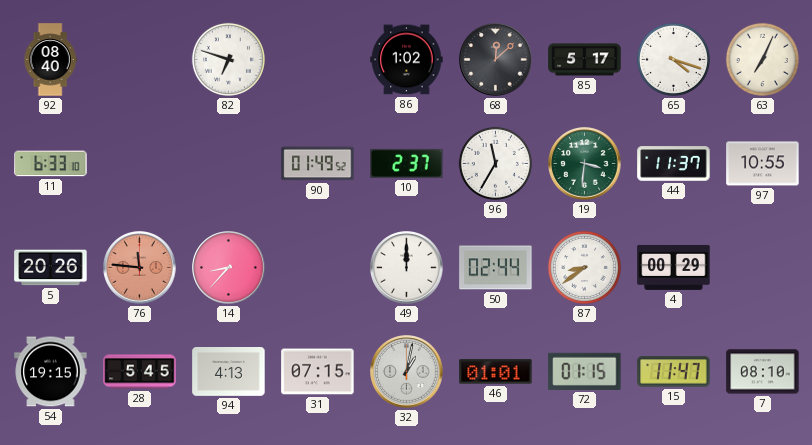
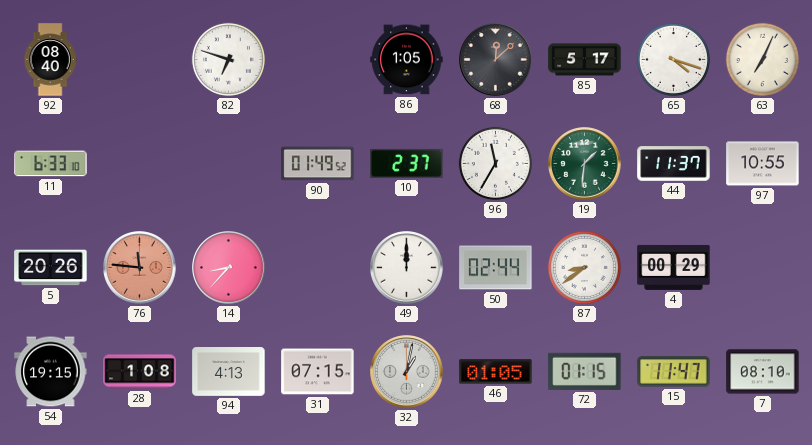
86: 1:02 -> 1:05 (407, 60)
19: 3:31 -> 1:31 (585, 164)
28: 5:45 -> 1:08 (140, 372)
46: 01:01 -> 01:05 (496, 372)
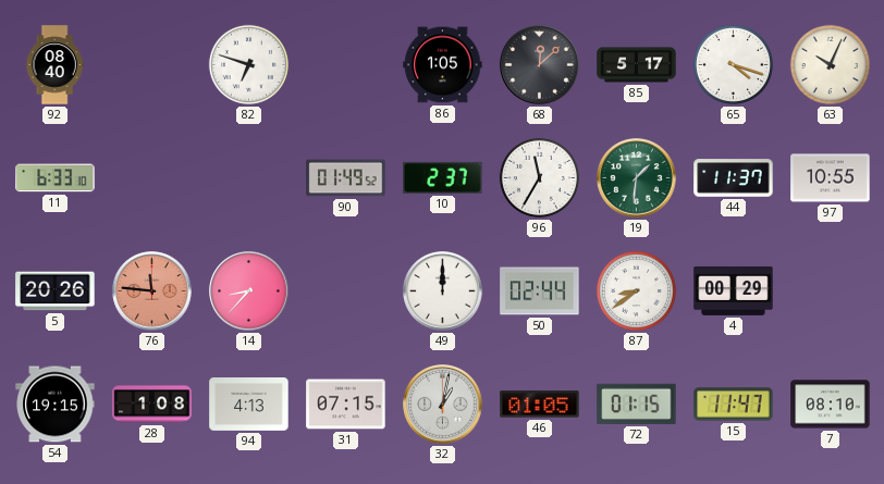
63: 7:04 -> 10:04 (830, 64)
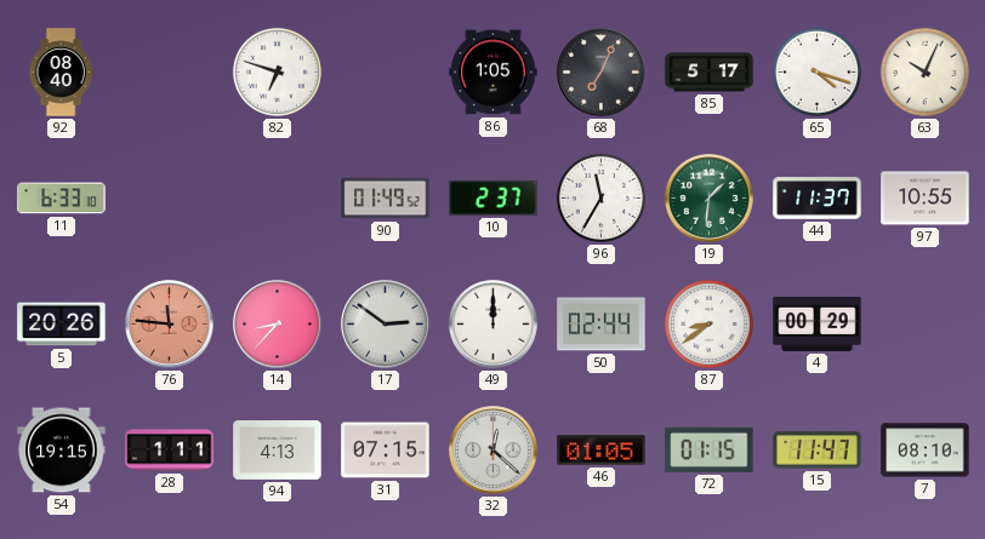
68: 12:08 -> 7:04 (602, 73)
17: none -> 2:51 (386, 325)
28: 1:08 -> 1:11 (170, 451)
32: 1:02 -> 12:22 (494, 451)
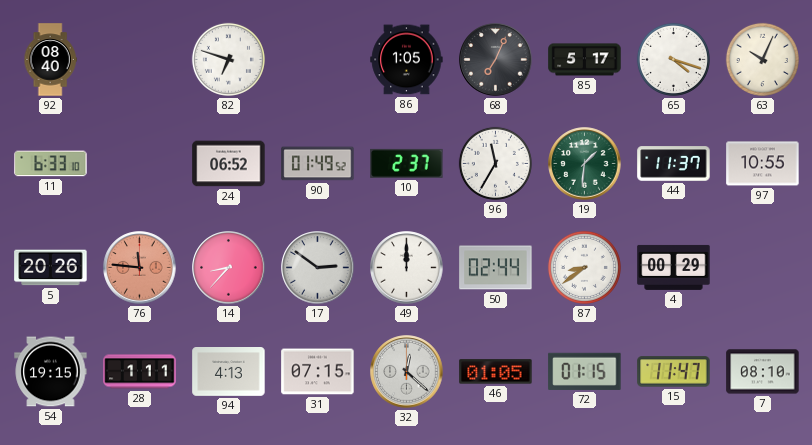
24: none -> 06:52 (229, 164)
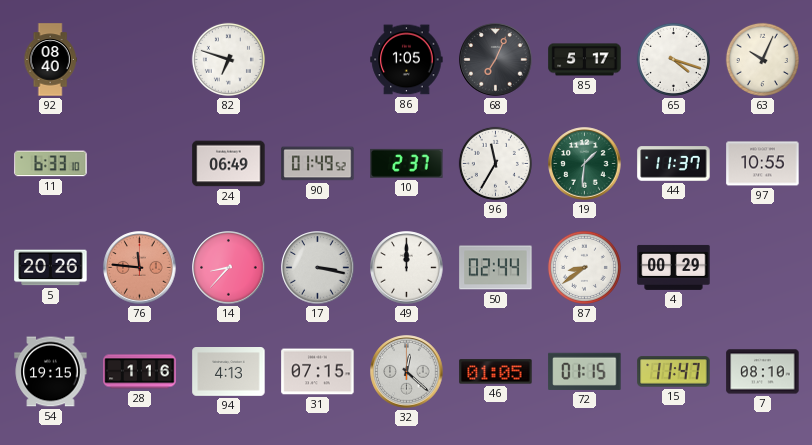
24: 06:52 -> 06:49 (229, 164)
17: 2:51 -> 3:17 (318, 268)
28: 1:11 -> 1:16 (140, 372)
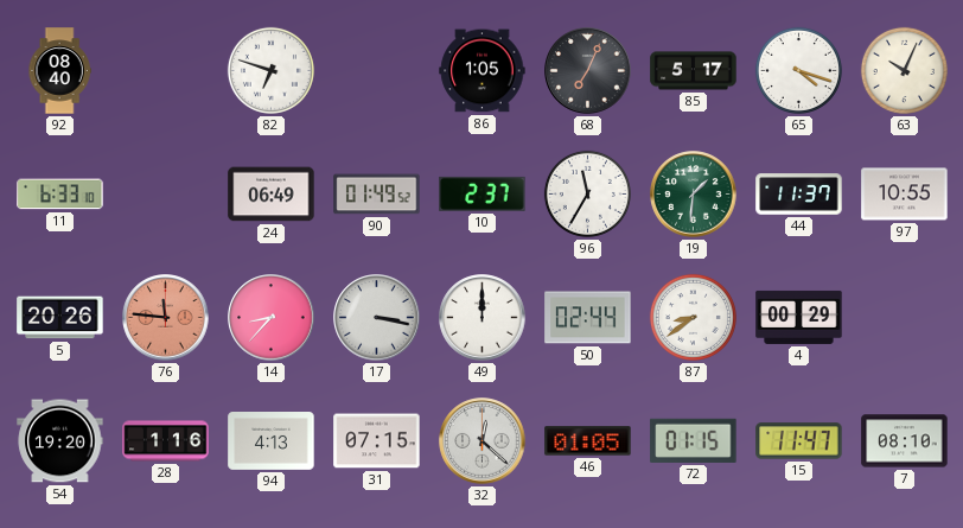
54: 19:15 -> 19:20 (60, 441)
